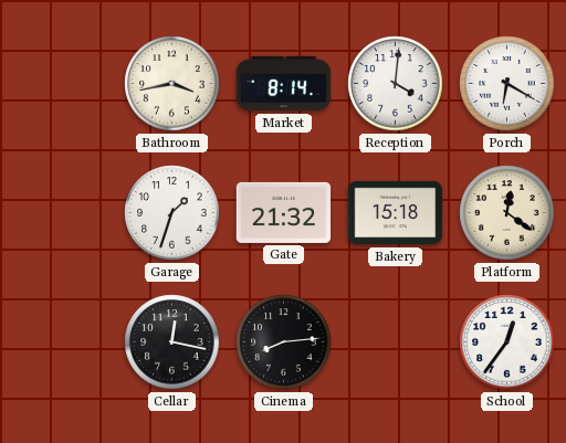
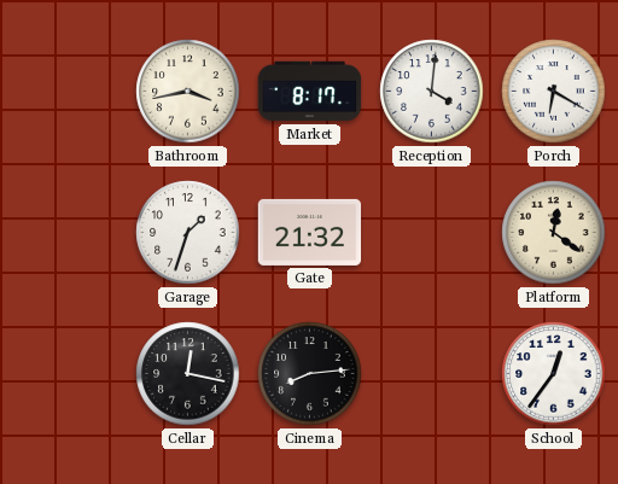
Market: 8:14 -> 8:17 (310, 92)
Bakery: 15:18 -> none (396, 213)
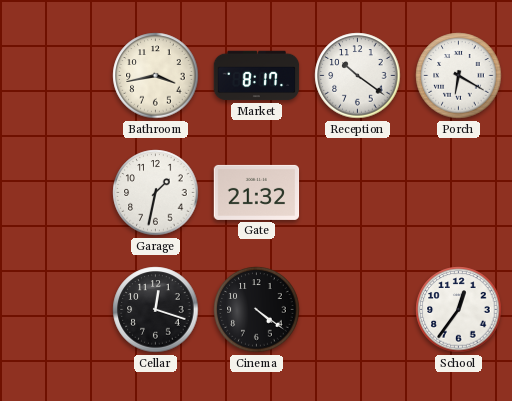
Reception: 4:01 -> 10:21 (358, 76)
Garage: 1:33 -> 1:32 (156, 193)
Platform: 12:21 -> none (554, 233)
Cellar: 12:17 -> 12:18 (156, 310)
Cinema: 8:14 -> 4:21 (257, 310)
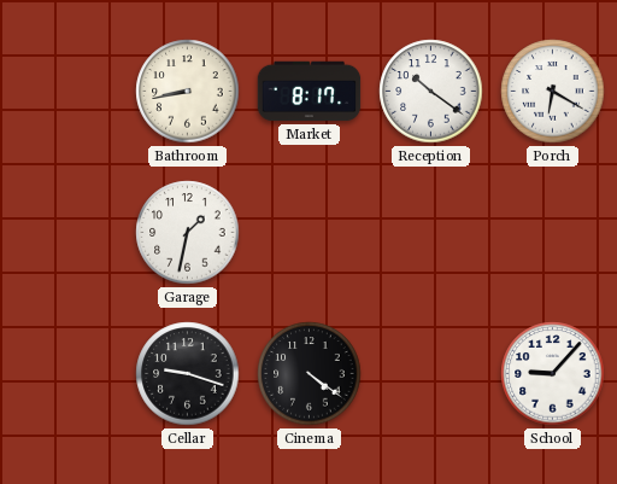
Bathroom: 3:43 -> 8:43 (188, 92)
Gate: 21:32 -> none (257, 192)
Cellar: 12:18 -> 9:18 (188, 374)
School: 12:36 -> 9:07 (553, 374)
